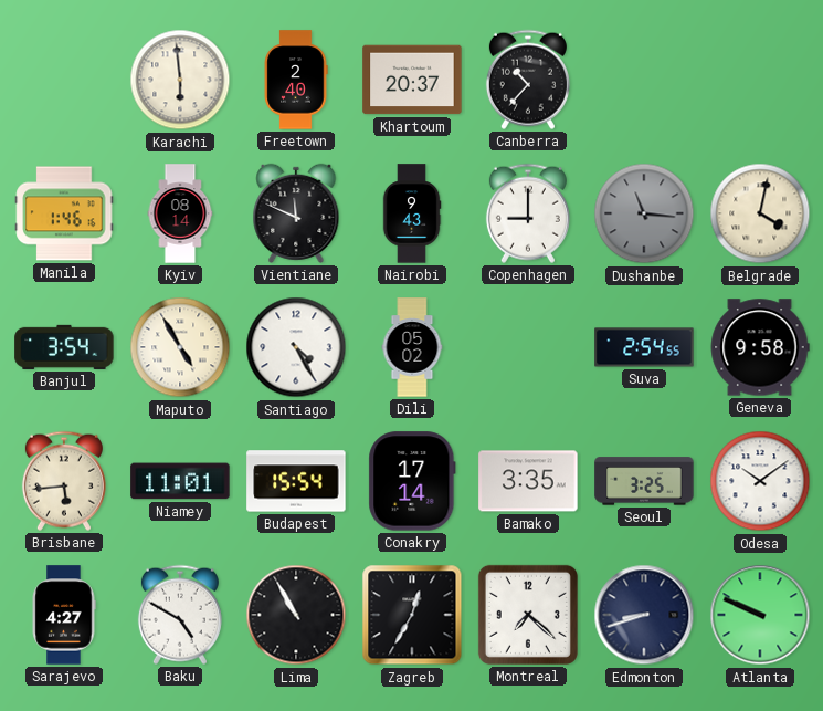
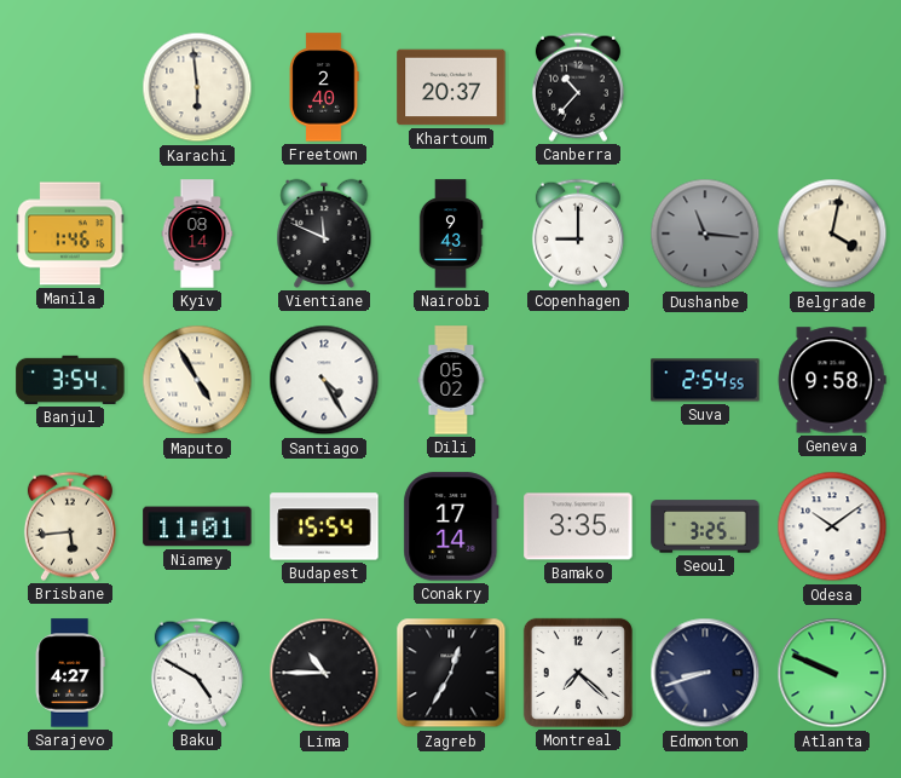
Lima: 10:55 -> 10:45 (324, 673)
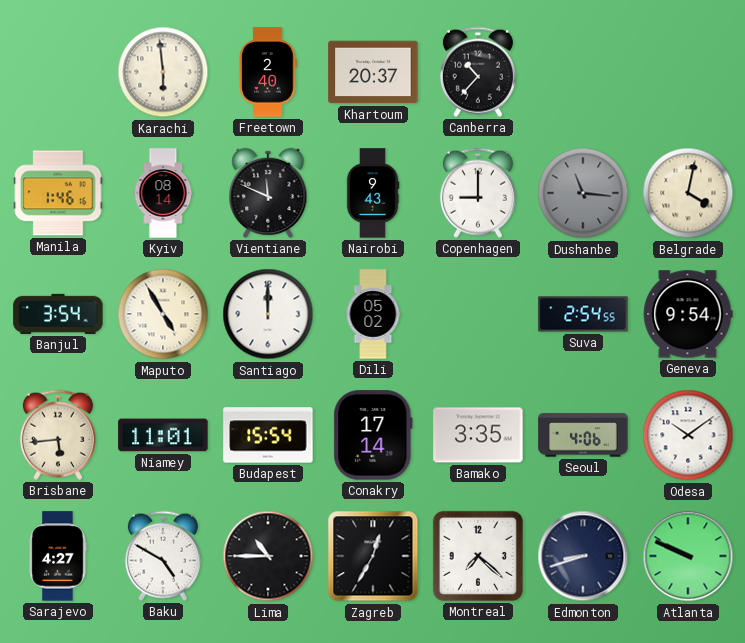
Santiago: 4:25 -> 12:00 (268, 314)
Geneva: 9:58 -> 9:54 (688, 314)
Seoul: 3:25 -> 4:06 (583, 435)
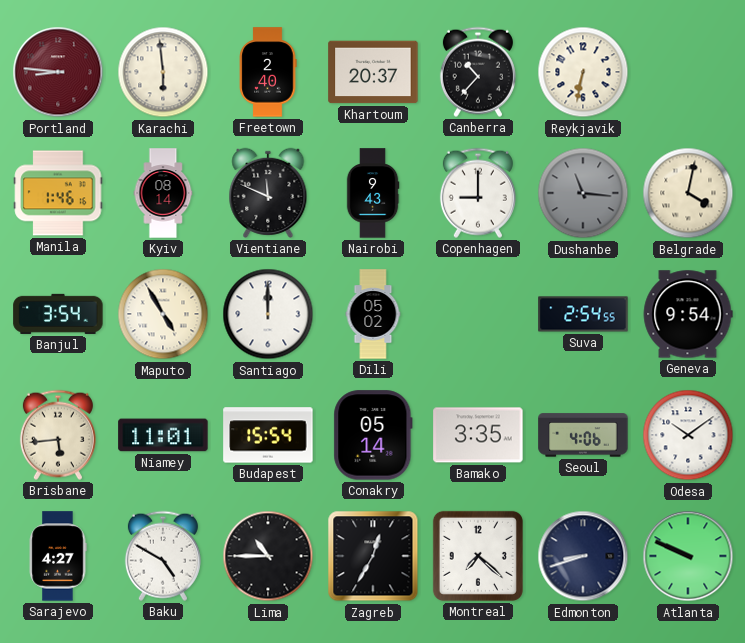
Portland: none -> 8:46 (58, 72)
Reykjavik: none -> 6:32 (583, 72)
Conakry: 17:14 -> 05:14 (373, 435)
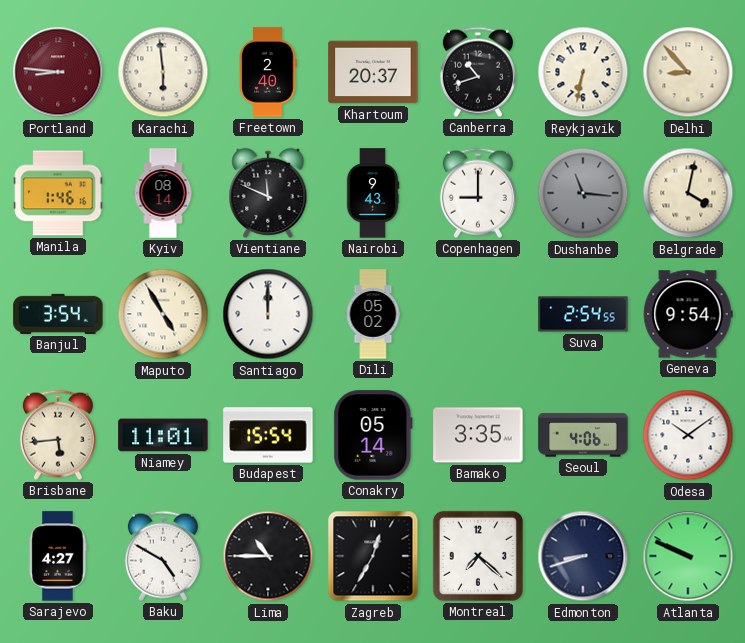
Canberra: 10:37 -> 10:42 (478, 72)
Delhi: none -> 8:53 (688, 72)
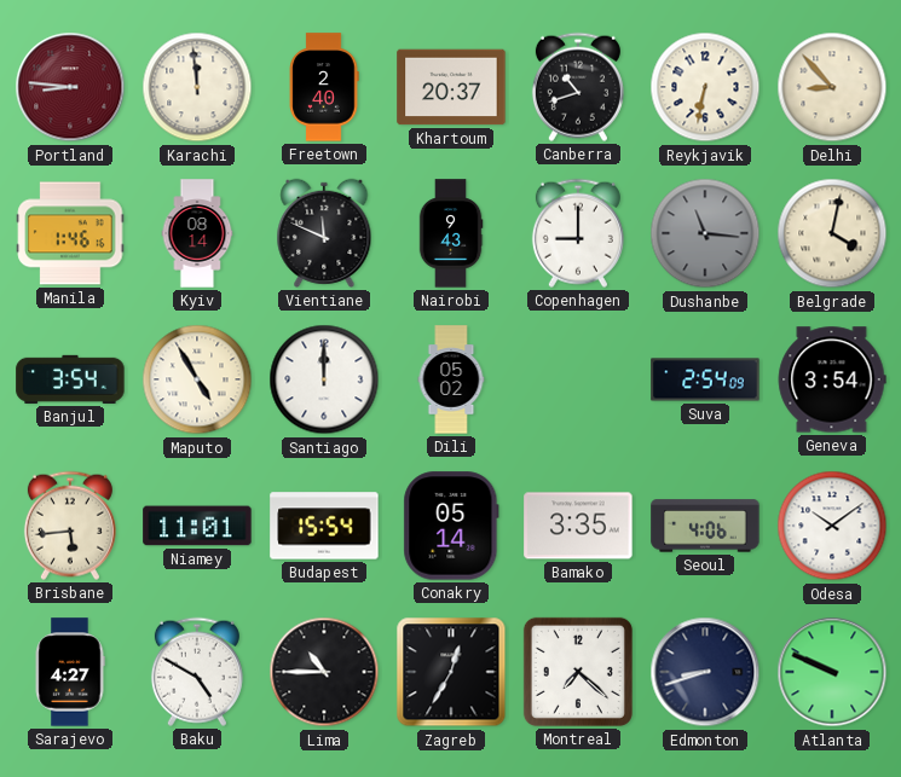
Karachi: 5:59 -> 11:59 (197, 87)
Suva: 2:54:55 -> 2:54:09 (705, 379)
Geneva: 9:54 -> 3:54 (832, 379)
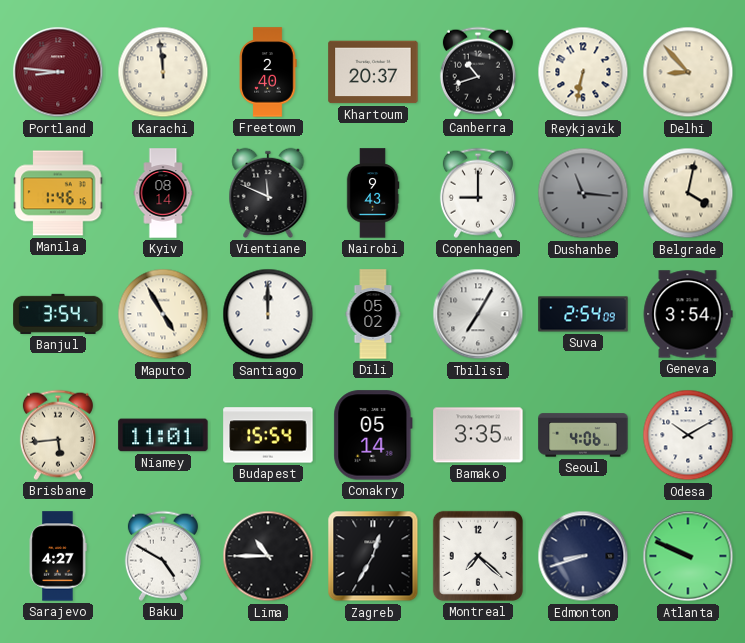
Tbilisi: none -> 7:05 (478, 314)
Odesa: 10:09 -> 10:10 (688, 435)
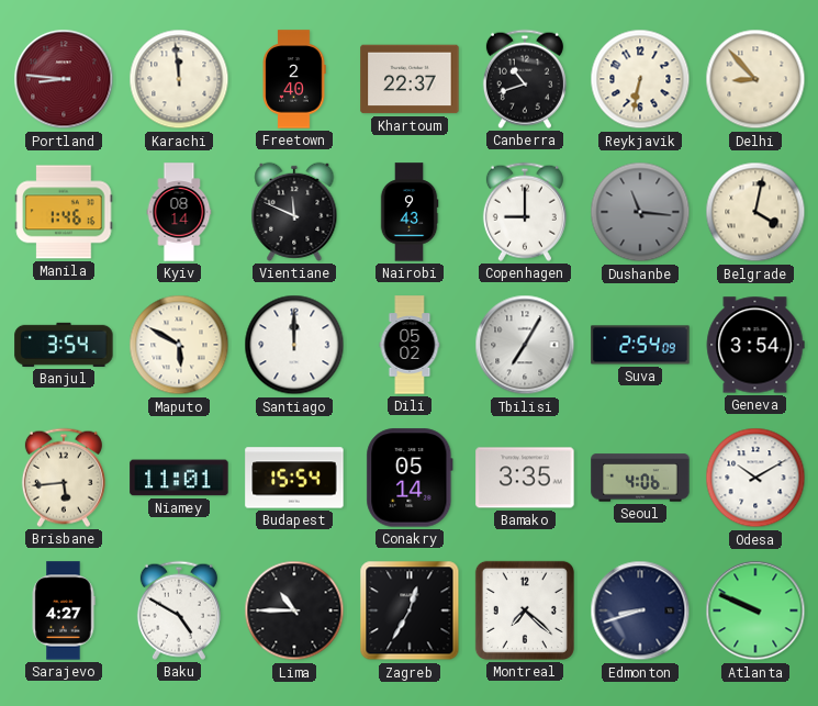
Khartoum: 20:37 -> 22:37 (410, 79)
Maputo: 4:55 -> 5:50 (179, 345)
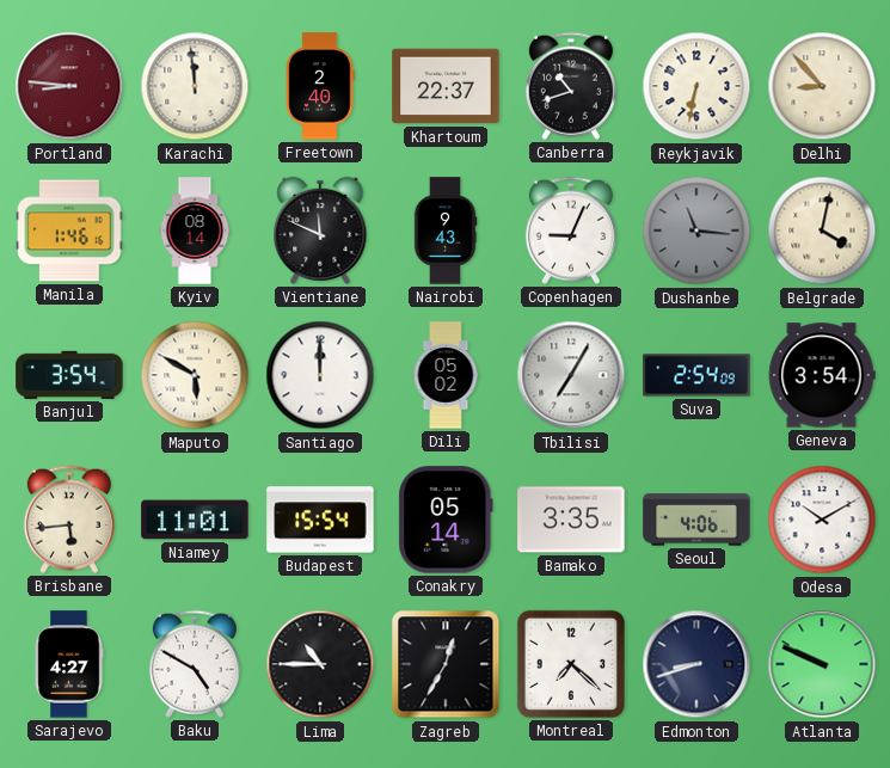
Copenhagen: 9:00 -> 9:04 (571, 231)
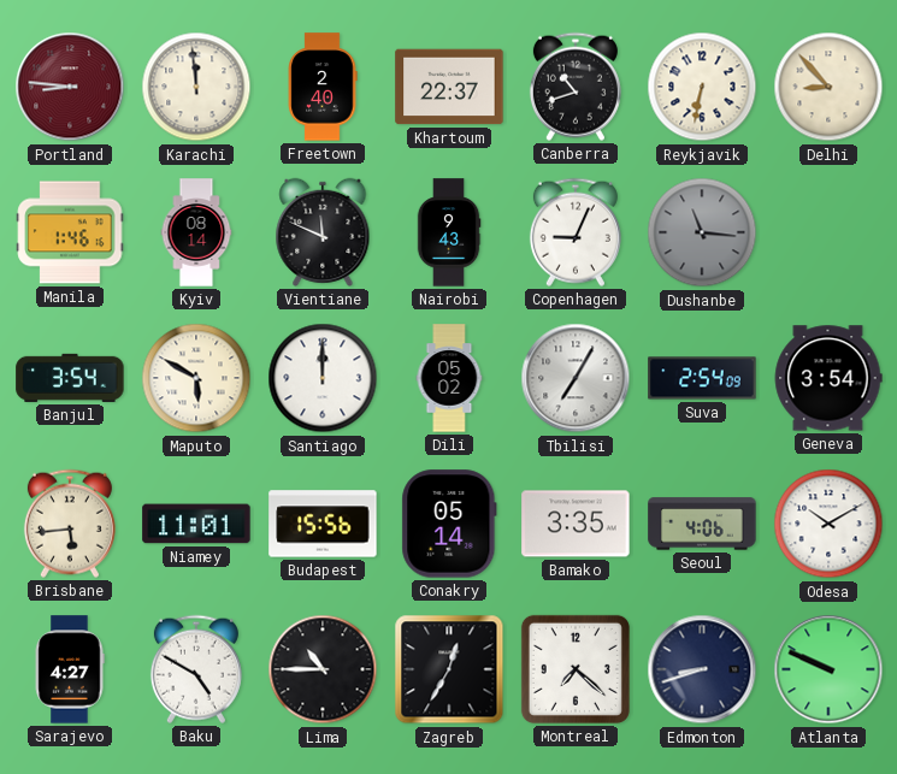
Belgrade: 4:02 -> none (822, 231)
Budapest: 15:54 -> 15:56 (323, 524)
